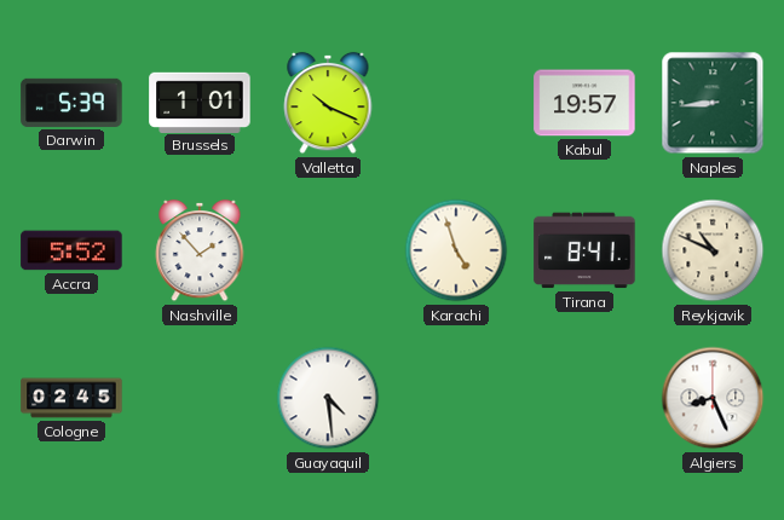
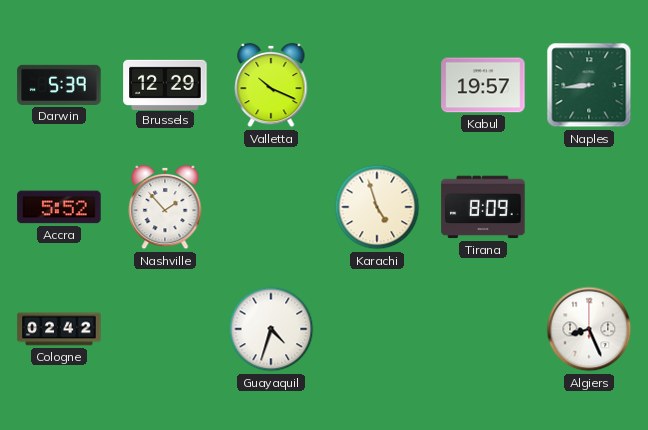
Brussels: 1:01 -> 12:29 (165, 84)
Tirana: 8:41 -> 8:09 (483, 207)
Reykjavik: 10:49 -> none (713, 250)
Cologne: 02:45 -> 02:42 (59, 329)
Guayaquil: 4:29 -> 4:33 (271, 329)
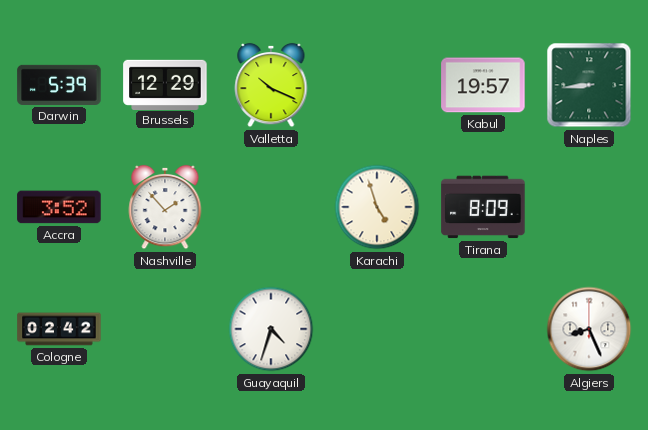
Accra: 5:52 -> 3:52 (59, 207)
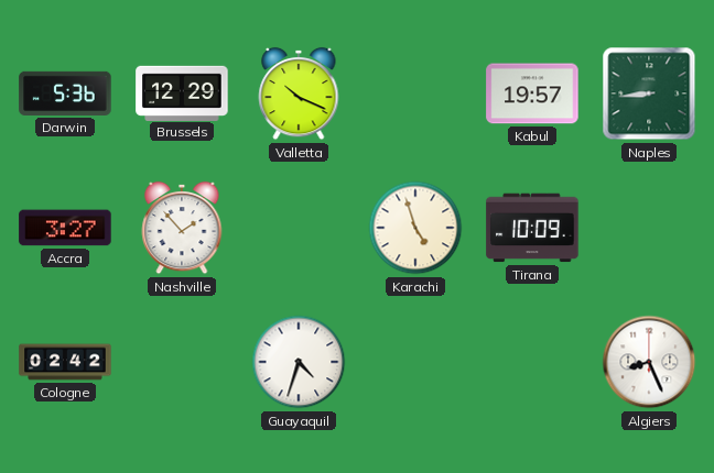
Darwin: 5:39 -> 5:36 (65, 94)
Accra: 3:52 -> 3:27 (65, 228)
Tirana: 8:09 -> 10:09 (532, 228)
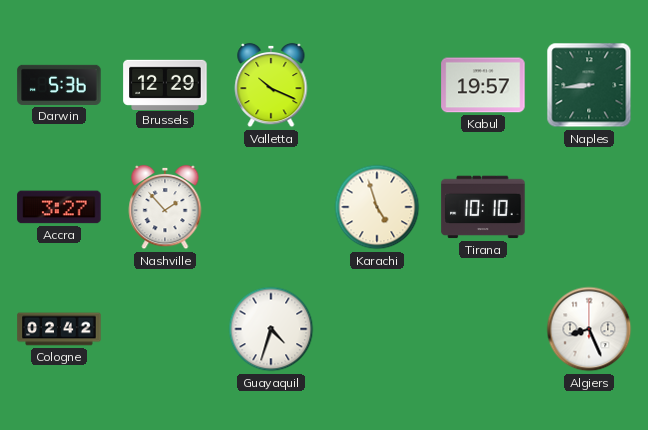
Tirana: 10:09 -> 10:10 (483, 207)
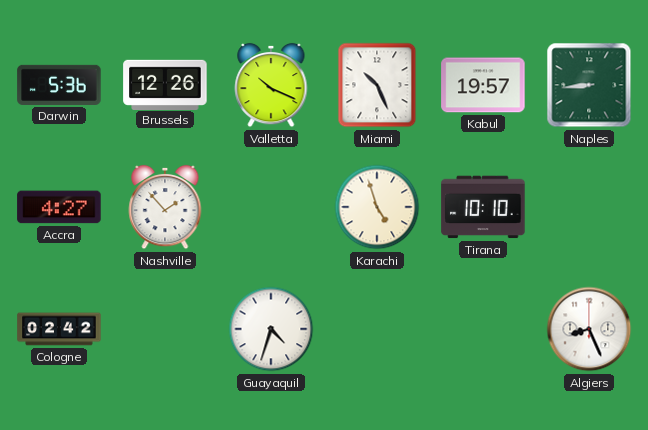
Brussels: 12:29 -> 12:26 (165, 84)
Miami: none -> 10:26 (377, 85)
Accra: 3:27 -> 4:27 (59, 207)
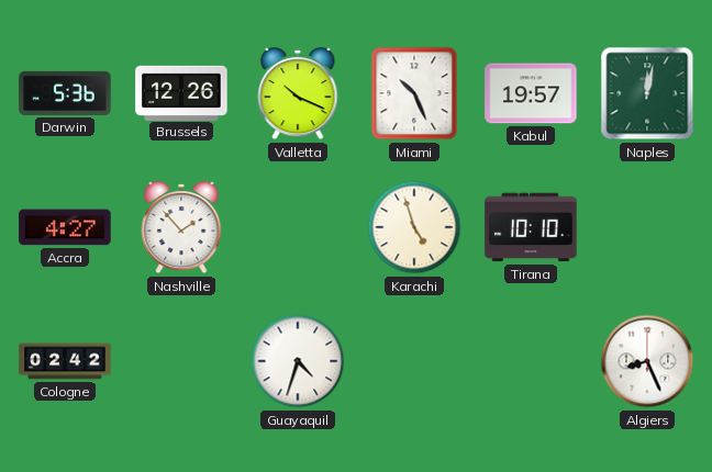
Naples: 8:44 -> 12:02 (647, 93)
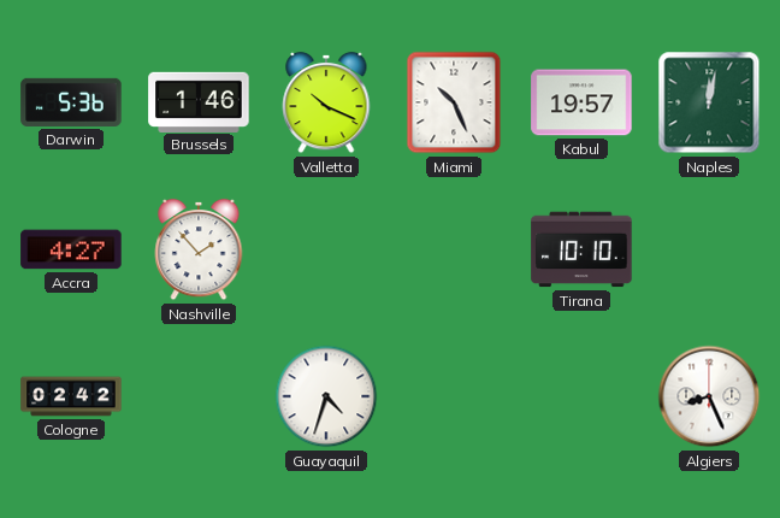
Brussels: 12:26 -> 1:46 (199, 101)
Karachi: 4:57 -> none (414, 227)
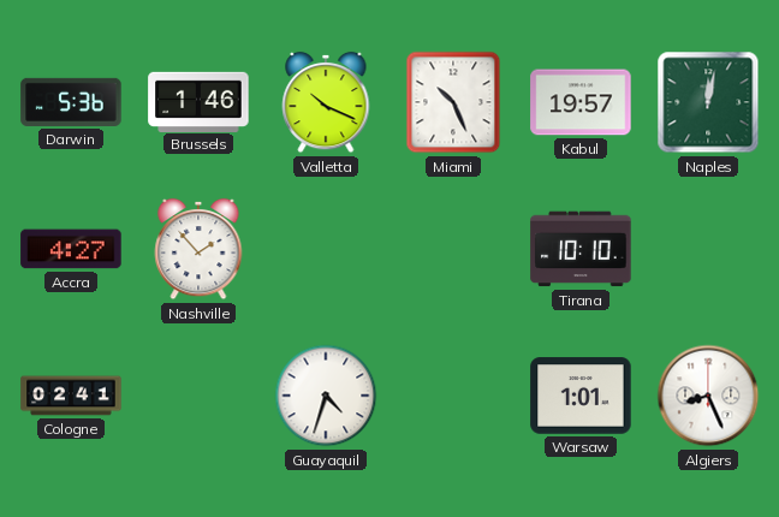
Cologne: 02:42 -> 02:41 (71, 396)
Warsaw: none -> 1:01 (581, 396)
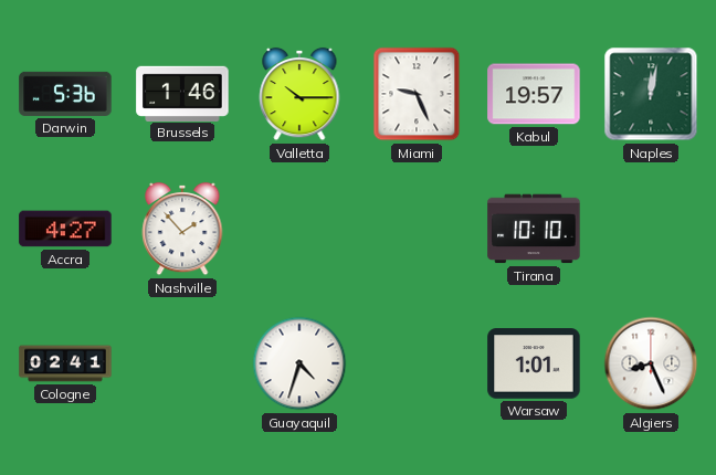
Valletta: 10:19 -> 10:15 (299, 94)
Miami: 10:26 -> 9:26 (417, 94)
